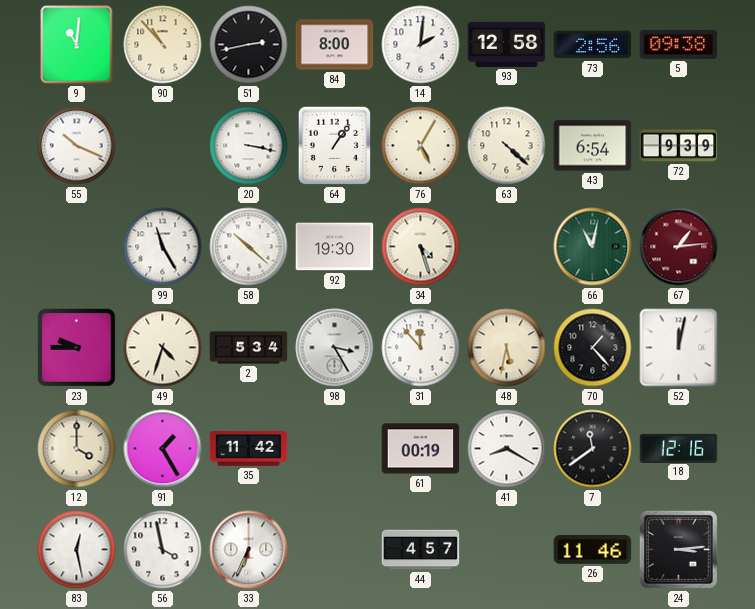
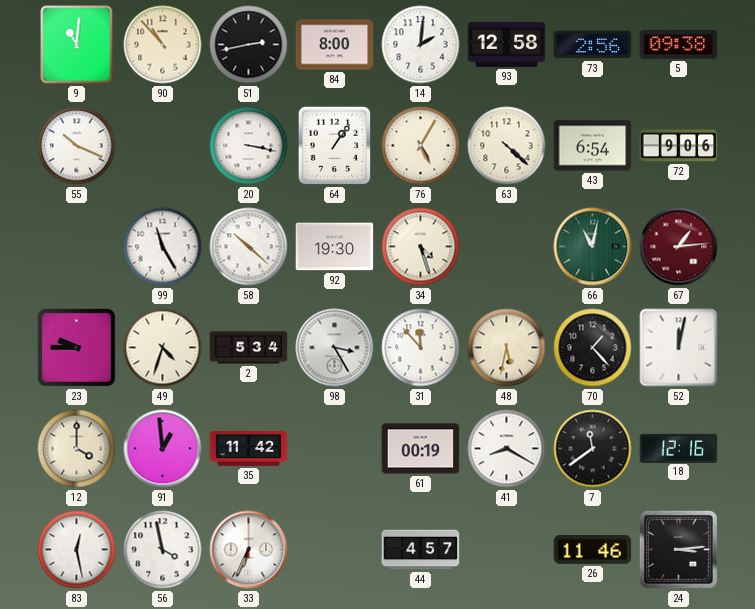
72: 9:39 -> 9:06 (679, 146)
91: 1:25 -> 12:59 (163, 449)
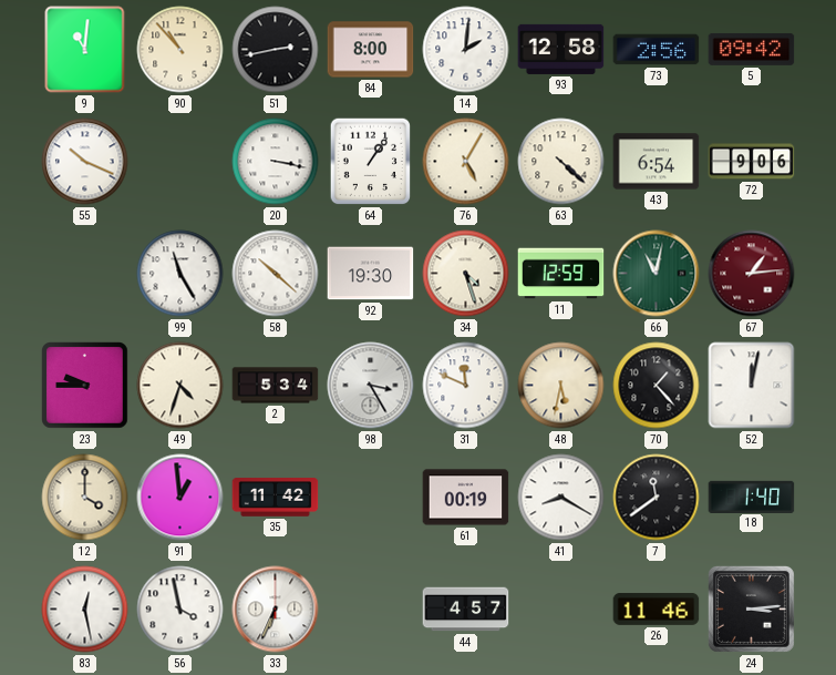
5: 09:38 -> 09:42 (752, 49)
11: none -> 12:59 (561, 274)
31: 11:53 -> 11:49 (466, 386)
18: 12:16 -> 1:40 (752, 497)
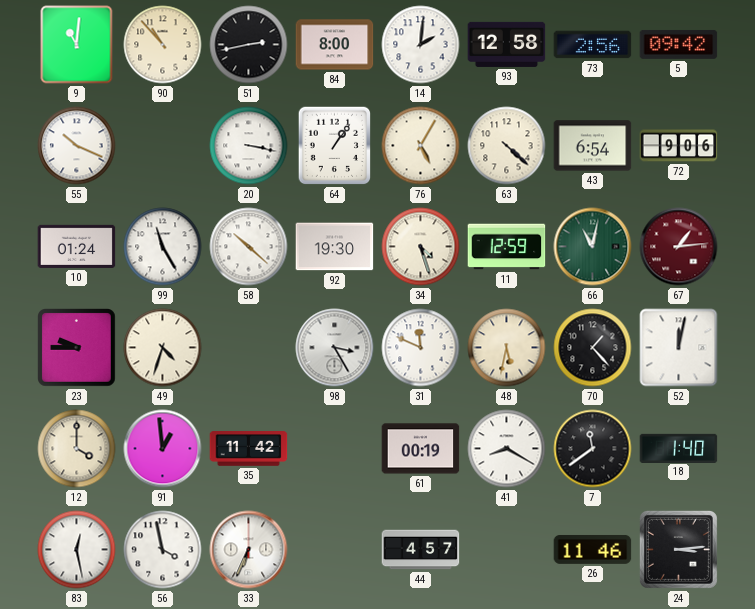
10: none -> 01:24 (77, 246)
2: 5:34 -> none (276, 386)
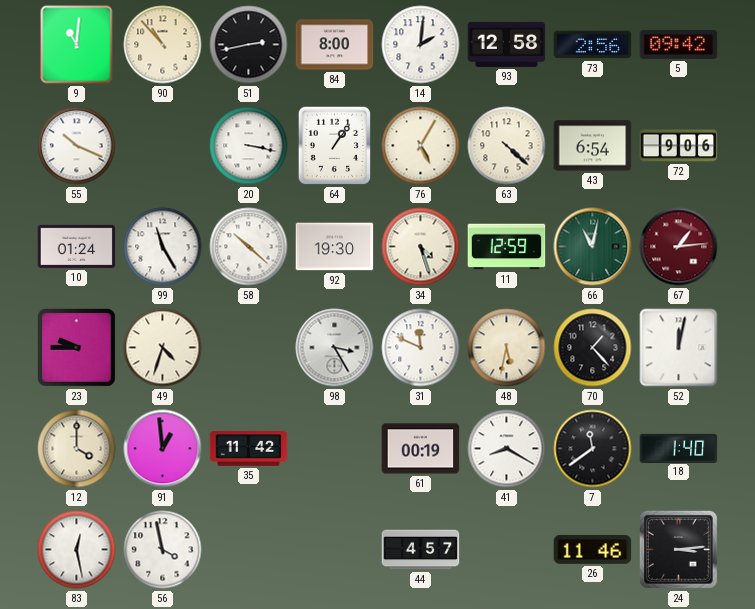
33: 6:34 -> none (249, 550)
